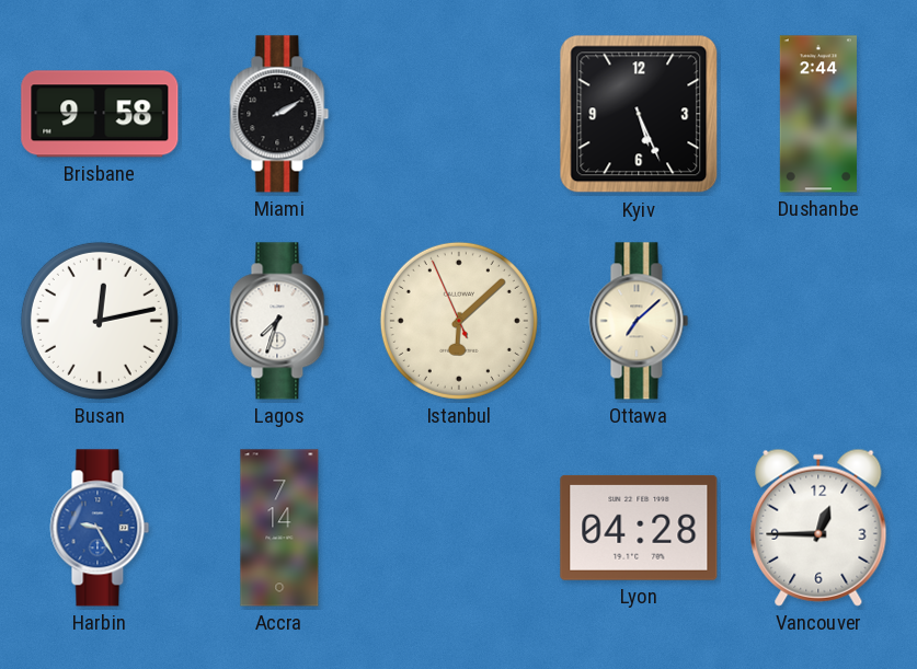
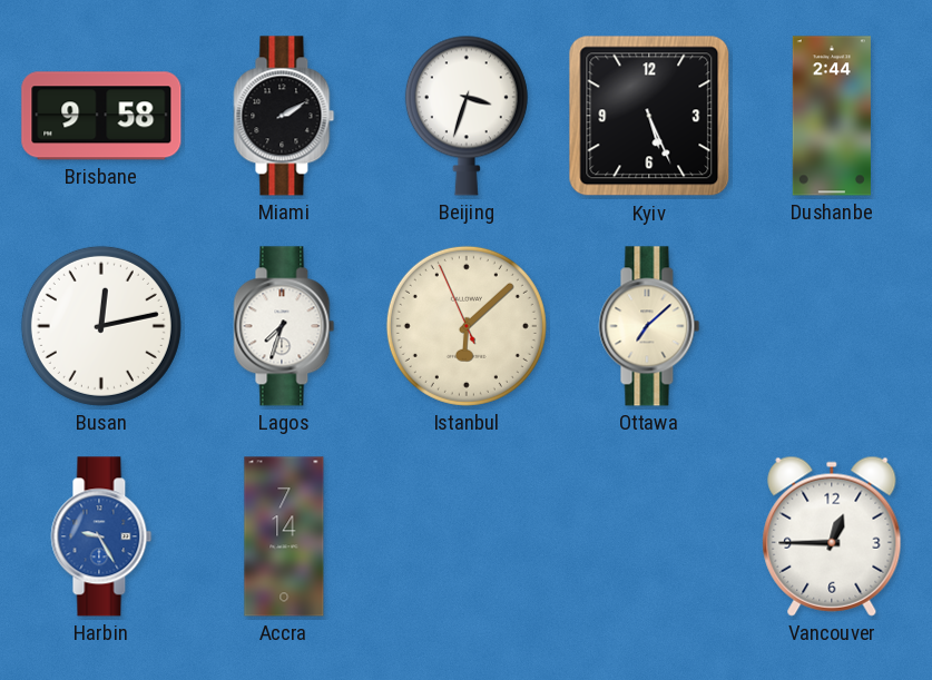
Beijing: none -> 3:33 (467, 116)
Lyon: 04:28 -> none (639, 528)
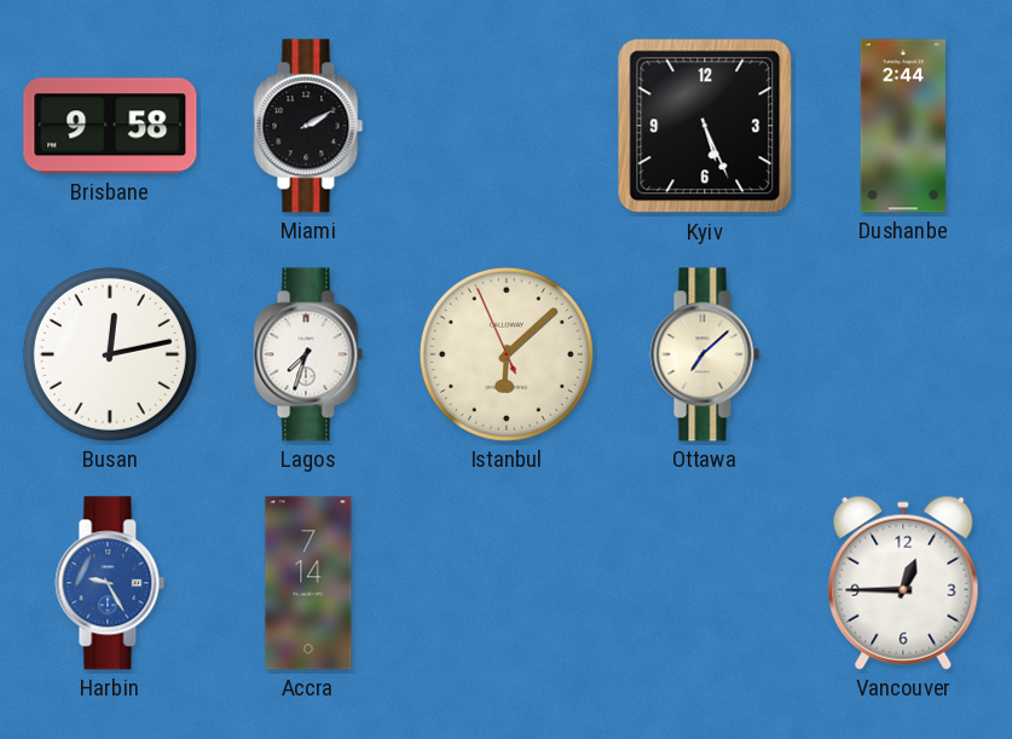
Beijing: 3:33 -> none (467, 116)
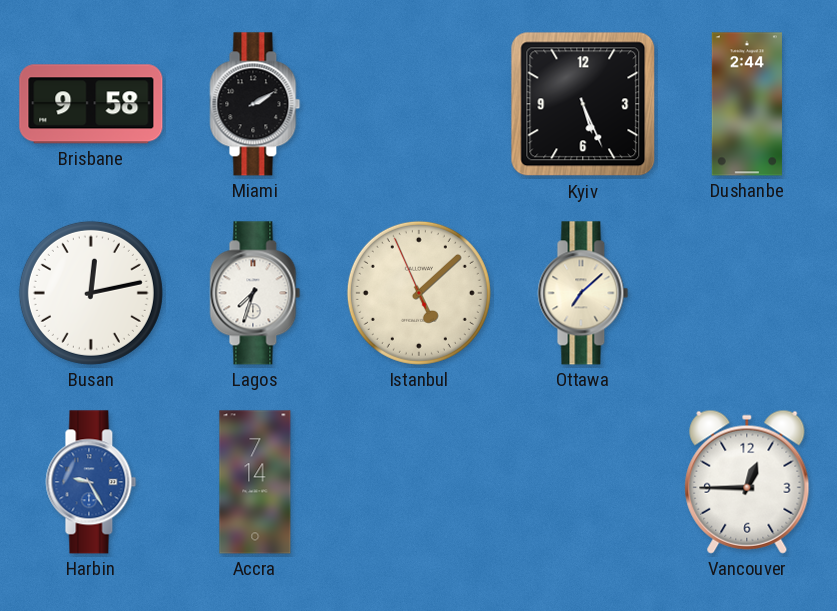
Istanbul: 6:07 -> 5:07 (419, 293)
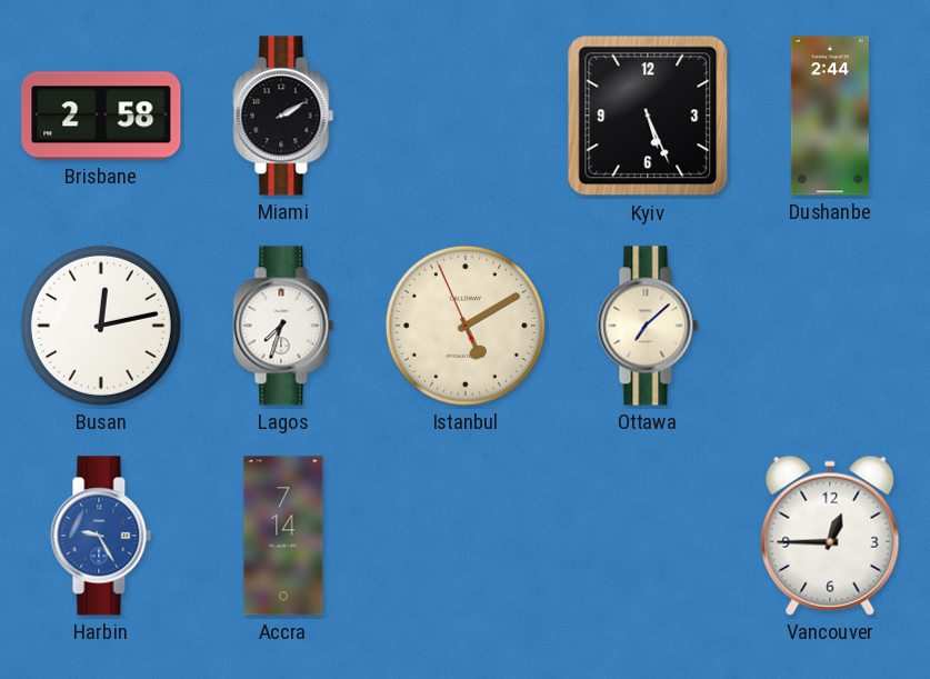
Brisbane: 9:58 -> 2:58 (101, 116)
Istanbul: 5:07 -> 5:09 (466, 326)
